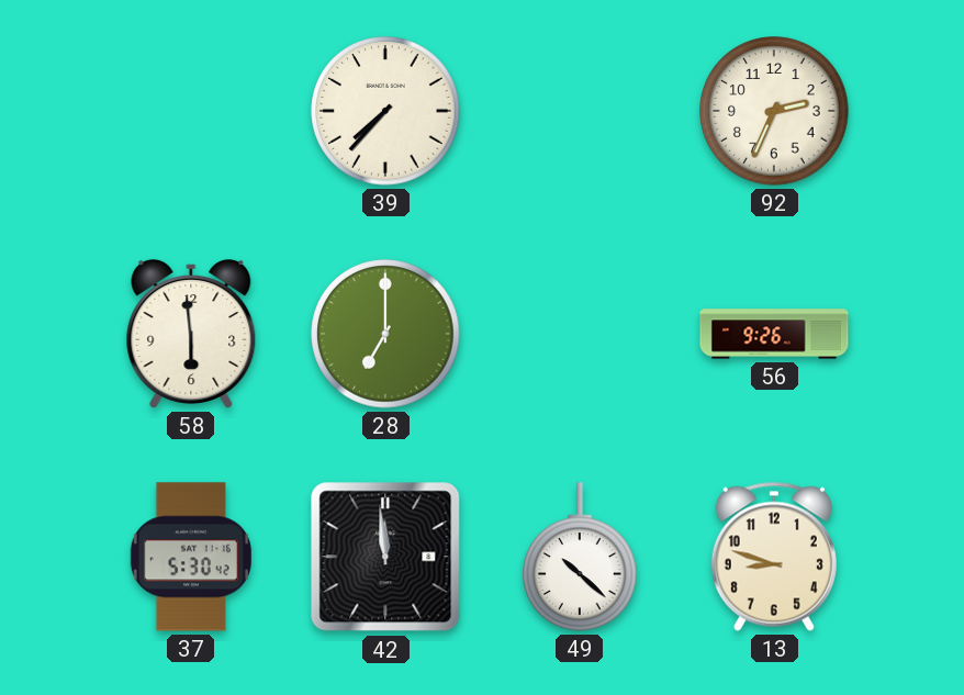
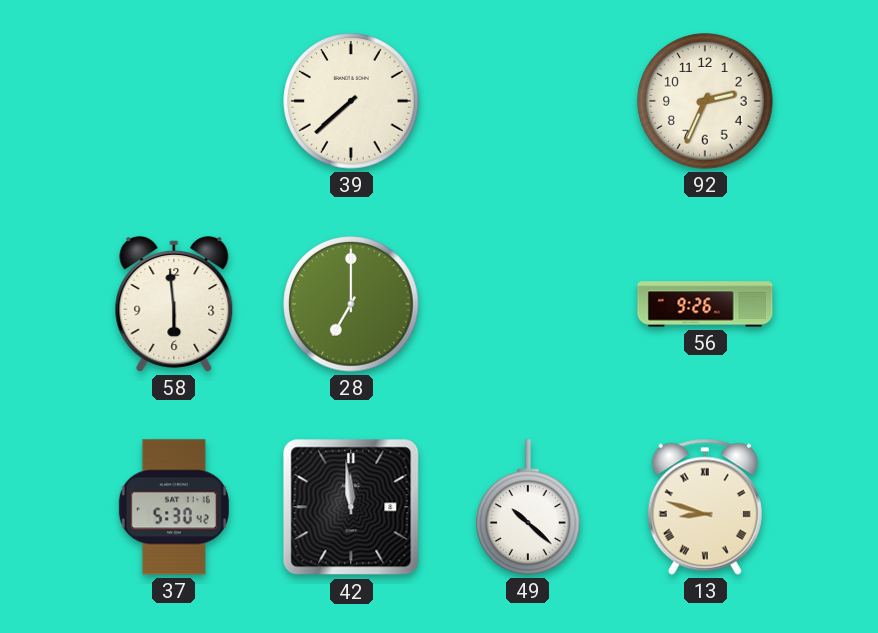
39: 7:37 -> 7:38 (351, 101)
13 numerals: Arabic -> Roman (705, 507)
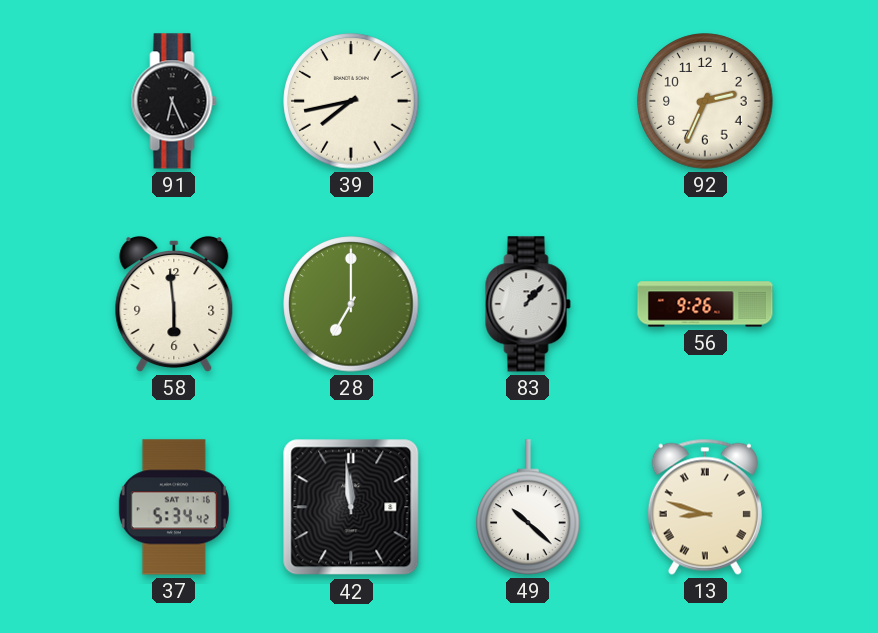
91: none -> 6:26 (174, 101)
39: 7:38 -> 7:43 (351, 101)
83: none -> 1:07 (528, 304)
37: 5:30 -> 5:34 (174, 507)
